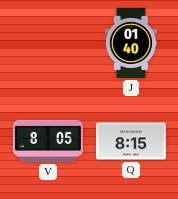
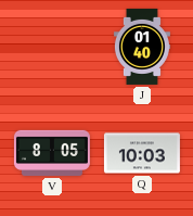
Q: 8:15 -> 10:03 (142, 153)
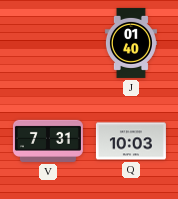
V: 8:05 -> 7:31 (48, 141)
